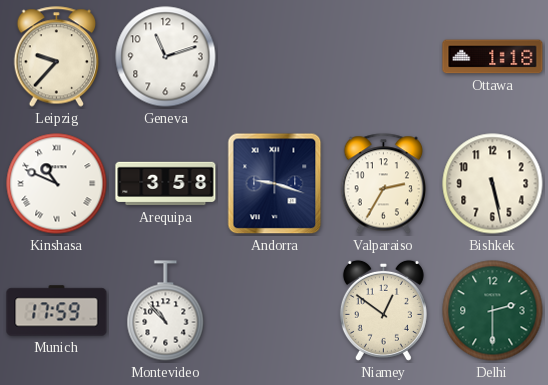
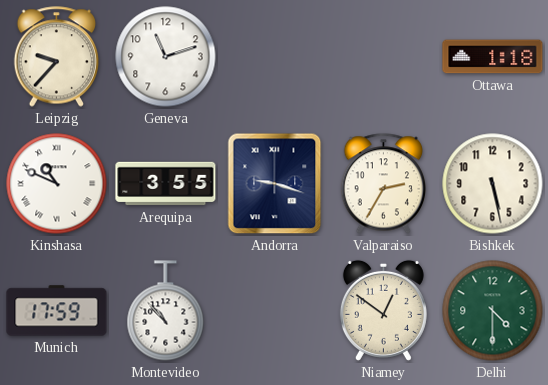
Arequipa: 3:58 -> 3:55 (166, 184)
Delhi: 2:30 -> 4:30 (493, 311)
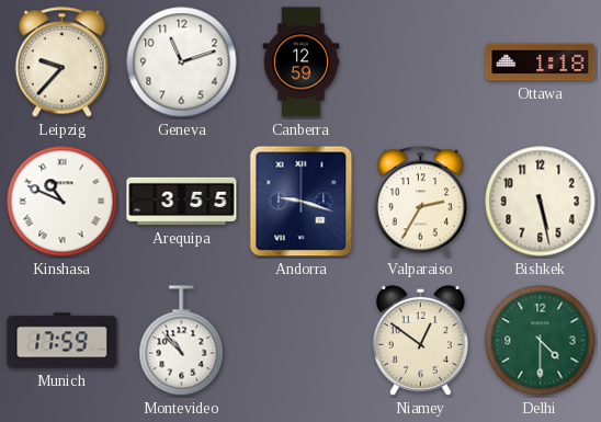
Canberra: none -> 12:59 (302, 62)
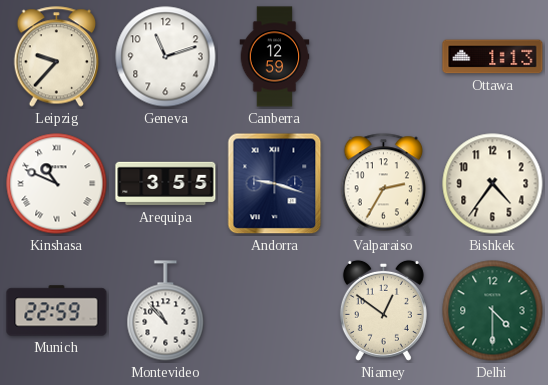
Ottawa: 1:18 -> 1:13 (493, 57)
Bishkek: 5:28 -> 4:36 (493, 184)
Munich: 17:59 -> 22:59 (57, 311)
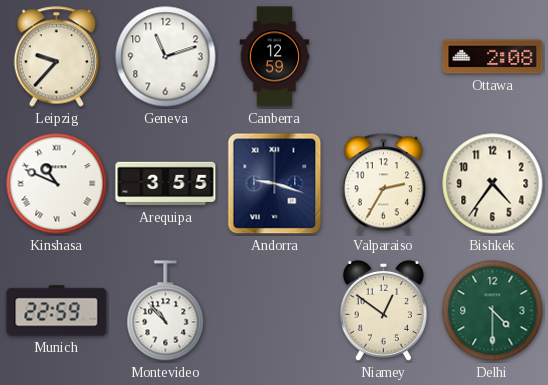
Ottawa: 1:13 -> 2:08 (493, 57)
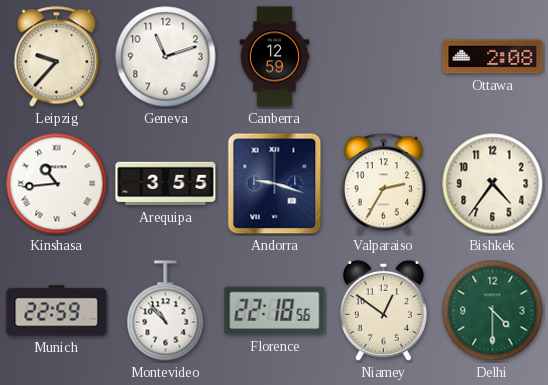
Kinshasa: 10:49 -> 10:44 (57, 184)
Florence: none -> 22:18 (275, 311)
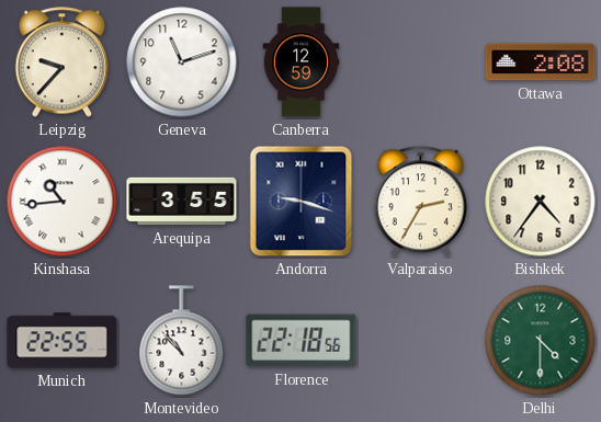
Munich: 22:59 -> 22:55 (63, 341)
Niamey: 12:51 -> none (383, 310)
